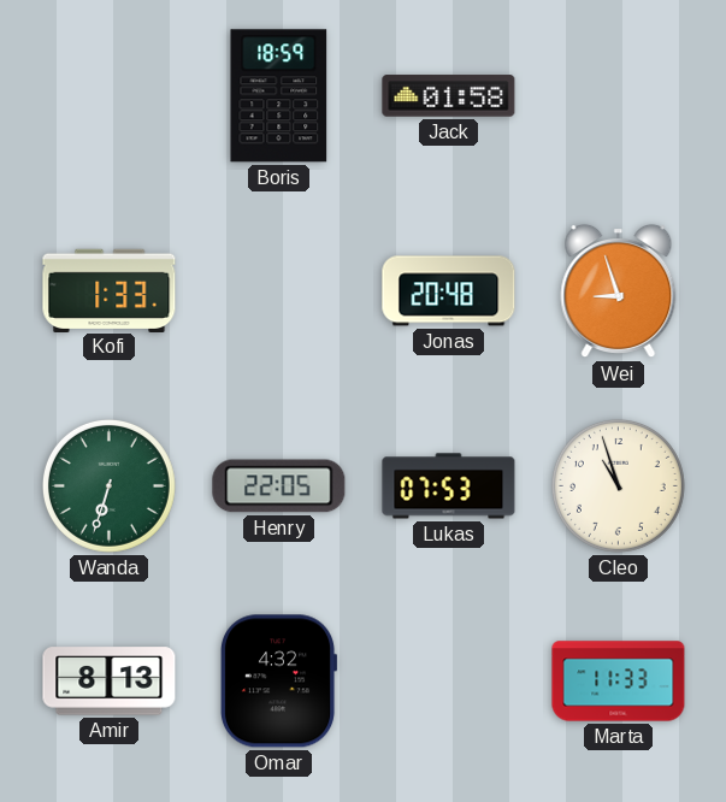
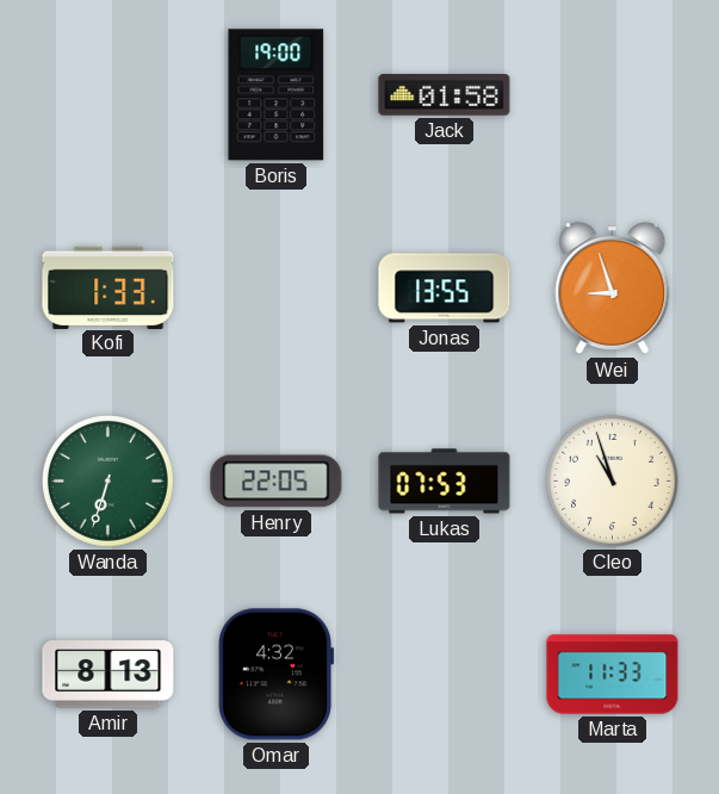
Boris: 18:59 -> 19:00 (277, 95)
Jonas: 20:48 -> 13:55 (445, 289)
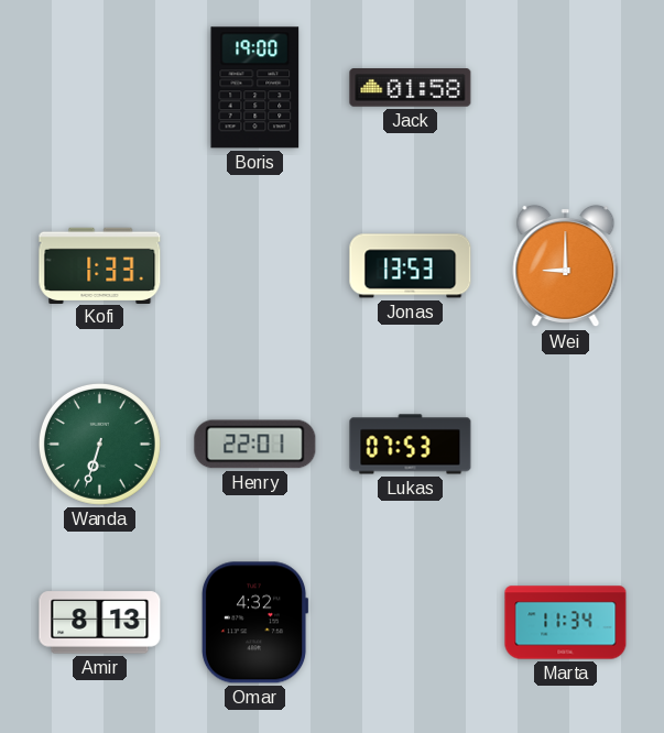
Jonas: 13:55 -> 13:53 (411, 266)
Wei: 8:57 -> 9:00 (566, 266)
Henry: 22:05 -> 22:01 (255, 445)
Cleo: 10:57 -> none (612, 480)
Marta: 11:33 -> 11:34 (566, 623)
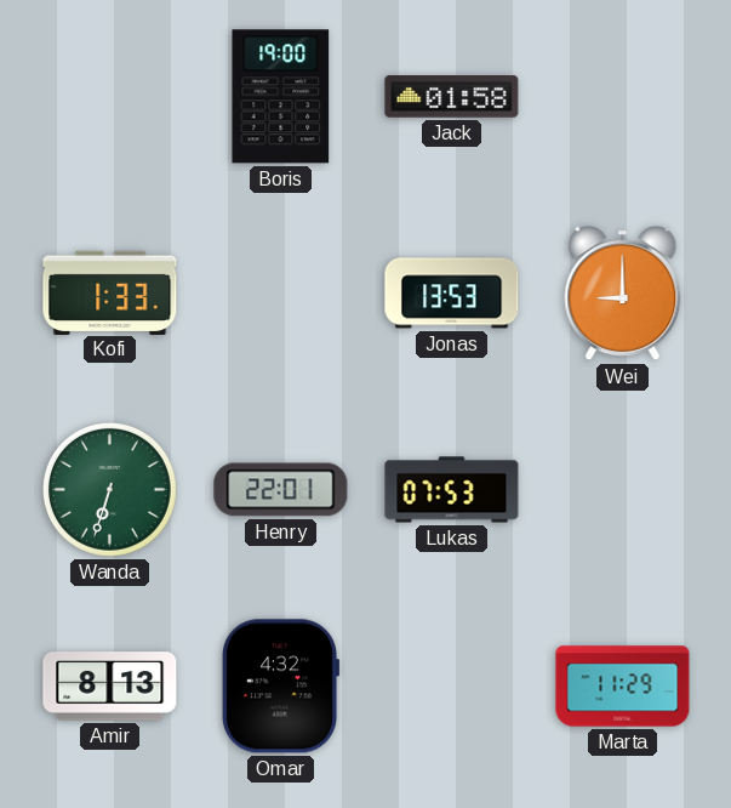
Marta: 11:34 -> 11:29 (623, 687)
